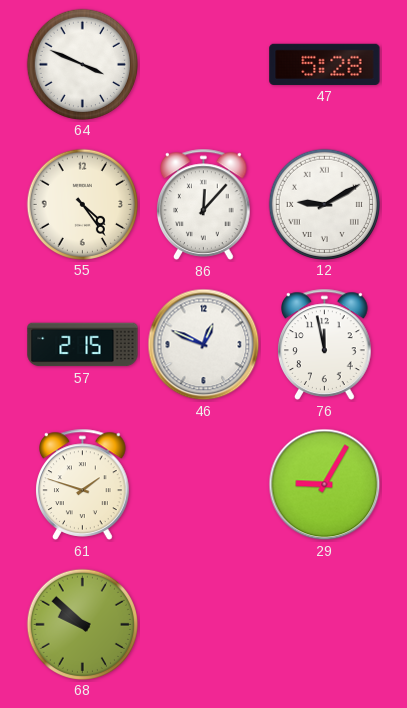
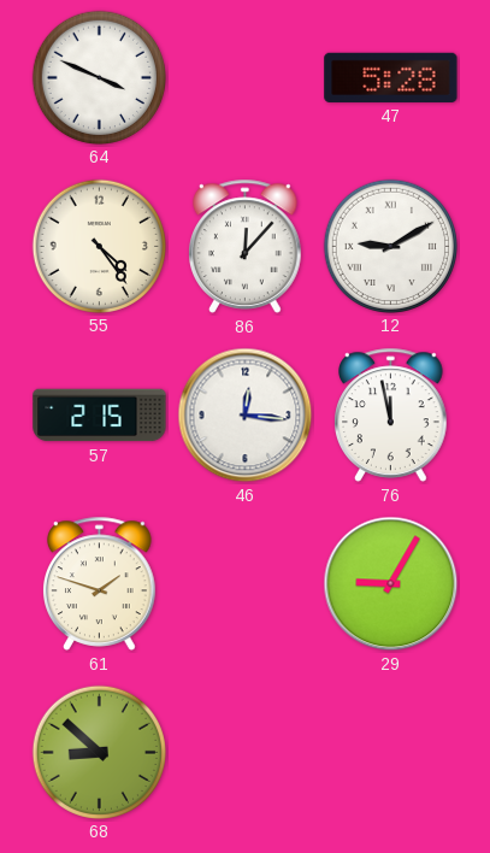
46: 12:49 -> 12:16 (246, 416)
68: 9:52 -> 8:52 (99, 752)
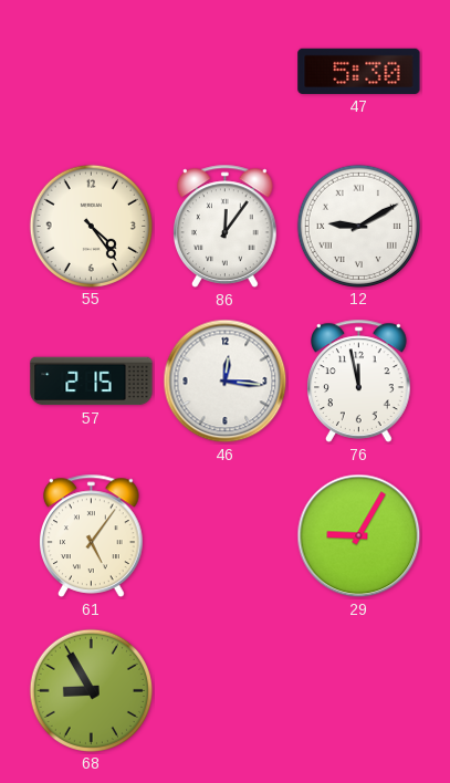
64: 3:49 -> none (99, 77)
47: 5:28 -> 5:30 (359, 71)
86: 12:07 -> 12:06 (226, 226)
61: 1:48 -> 5:06 (92, 535)
68: 8:52 -> 8:55 (91, 690)
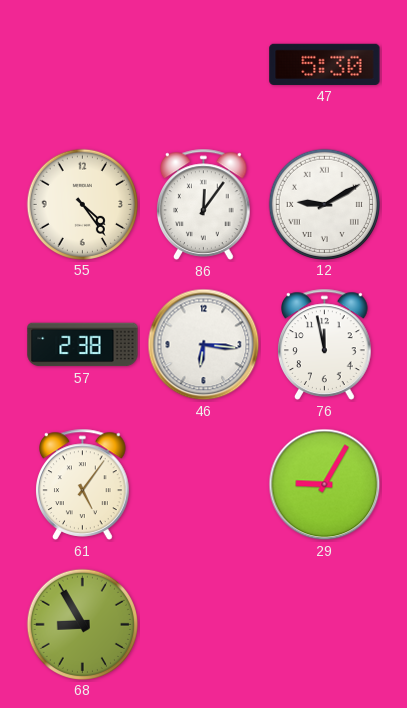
57: 2:15 -> 2:38 (83, 345)
46: 12:16 -> 6:16 (204, 345)
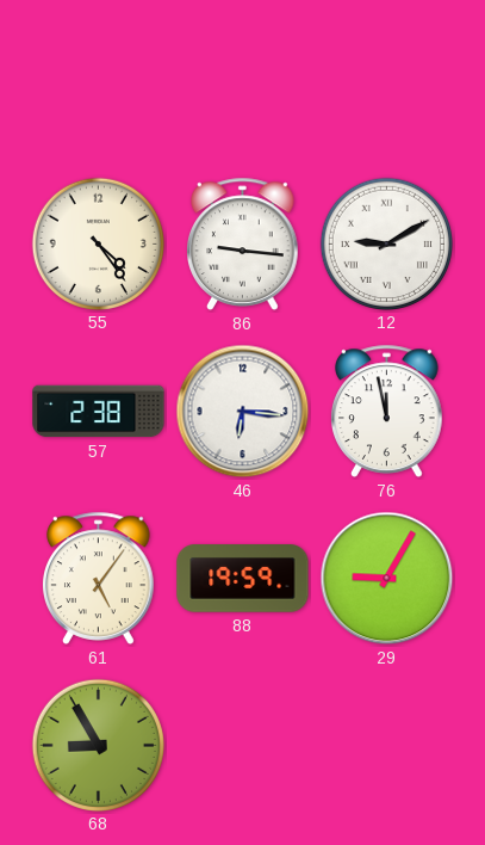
47: 5:30 -> none (325, 64)
86: 12:06 -> 9:16 (243, 243)
88: none -> 19:59 (243, 579)
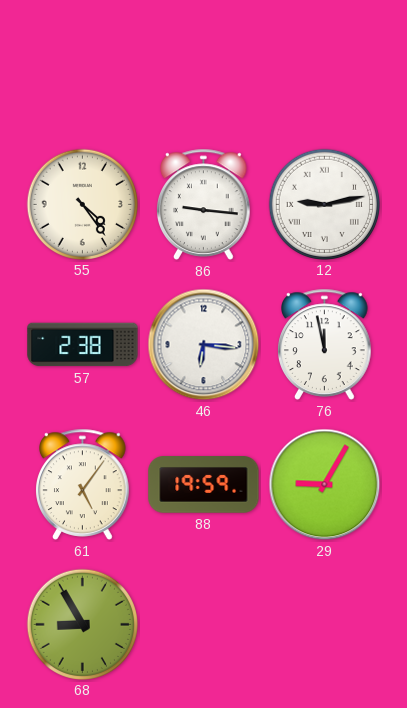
12: 9:10 -> 9:13 (324, 204)
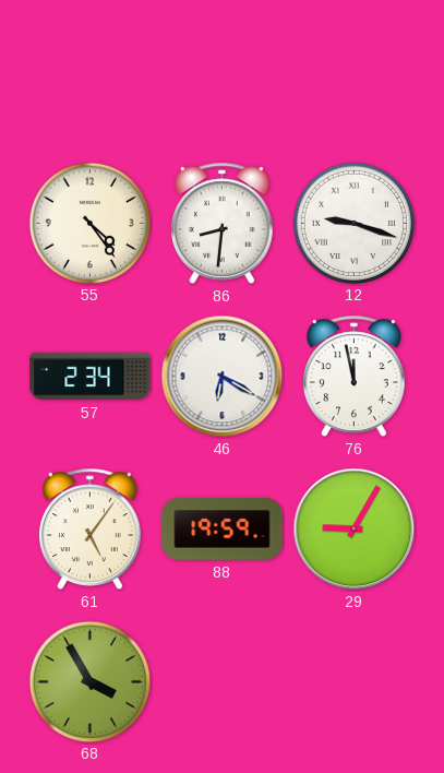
86: 9:16 -> 8:31 (223, 223)
12: 9:13 -> 9:18 (353, 223)
57: 2:38 -> 2:34 (91, 377)
46: 6:16 -> 6:20 (223, 377)
68: 8:55 -> 3:55 (89, 681)
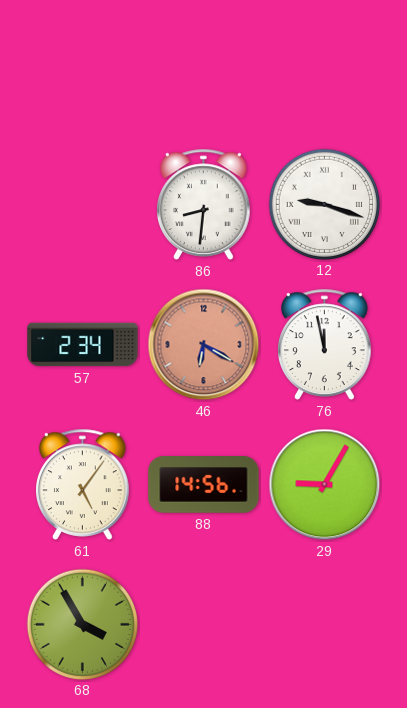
55: 4:24 -> none (89, 223)
46 dial: white -> salmon (204, 345)
88: 19:59 -> 14:56 (204, 485)
